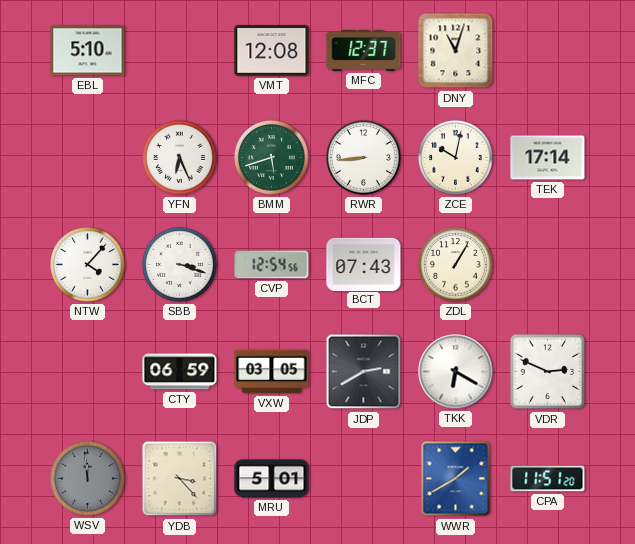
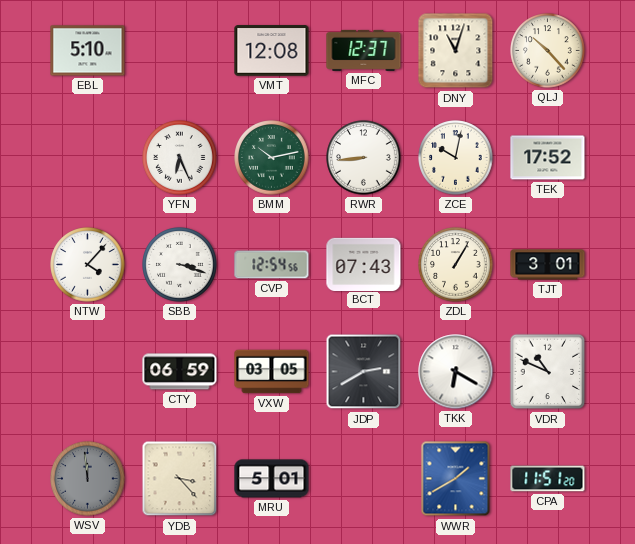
QLJ: none -> 10:23 (548, 51)
BMM: 5:42 -> 10:13 (272, 158)
TEK: 17:14 -> 17:52 (548, 158)
TJT: none -> 3:01 (548, 265)
VDR: 2:49 -> 10:49 (548, 372)
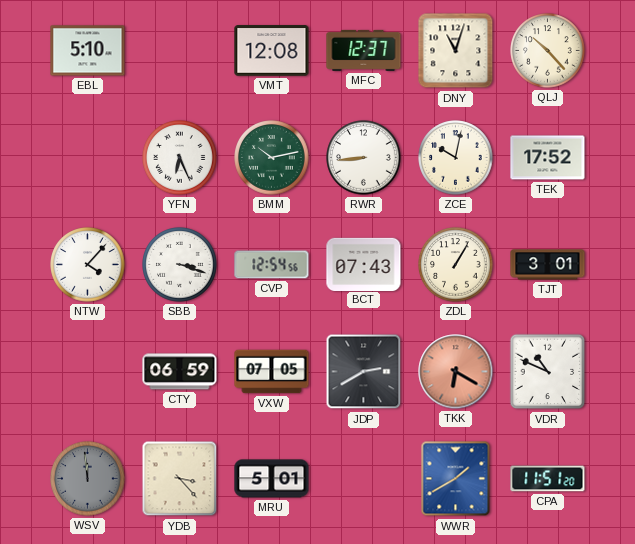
VXW: 03:05 -> 07:05 (272, 372)
TKK dial: white -> salmon (456, 372)
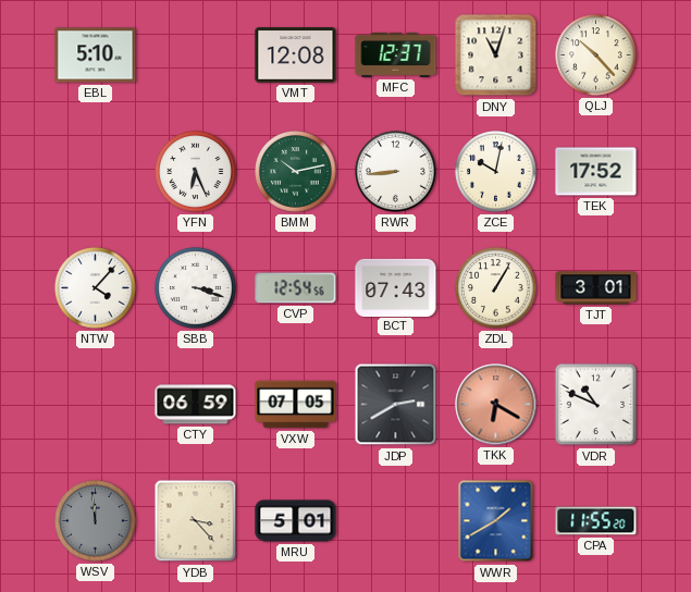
CPA: 11:51 -> 11:55 (596, 521)
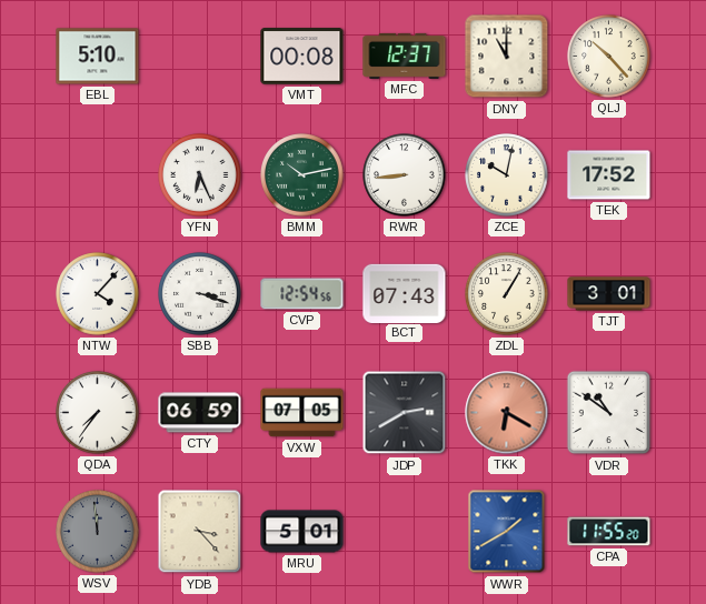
VMT: 12:08 -> 00:08 (302, 57)
DNY: 11:03 -> 11:00 (507, 57)
QDA: none -> 7:36 (98, 413)
VDR: 10:49 -> 10:51 (609, 413)
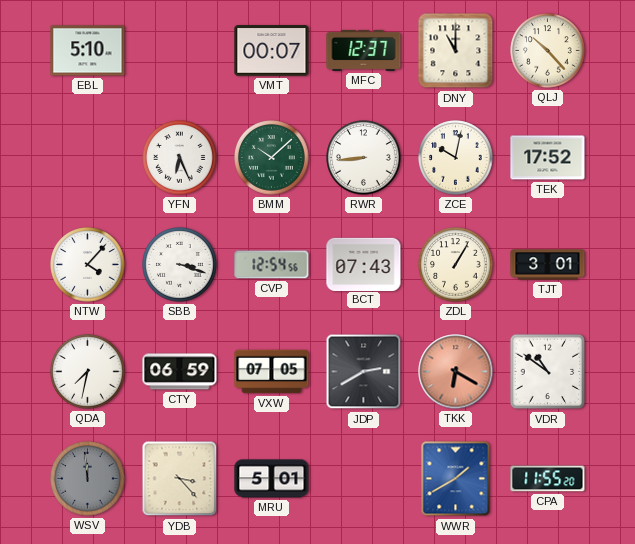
VMT: 00:08 -> 00:07 (272, 51)
BMM: 10:13 -> 10:08 (272, 158)
QDA: 7:36 -> 7:32 (88, 372)
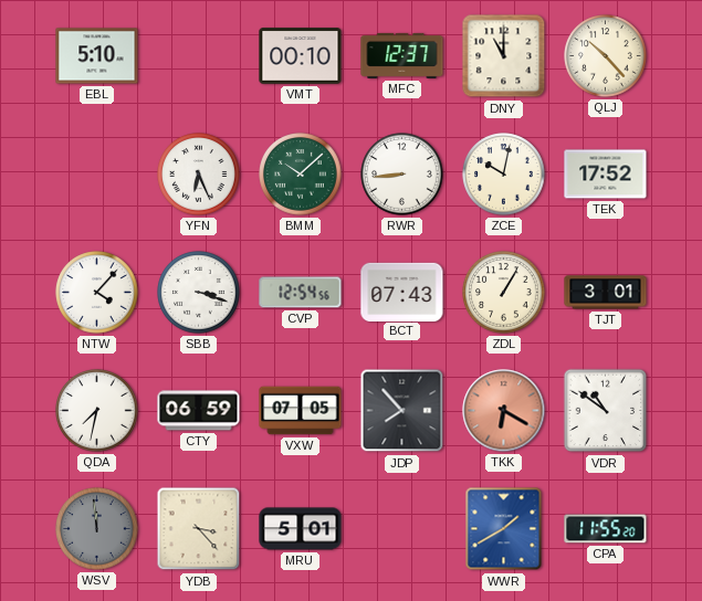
VMT: 00:07 -> 00:10 (301, 56)
JDP: 2:40 -> 7:53 (402, 411)
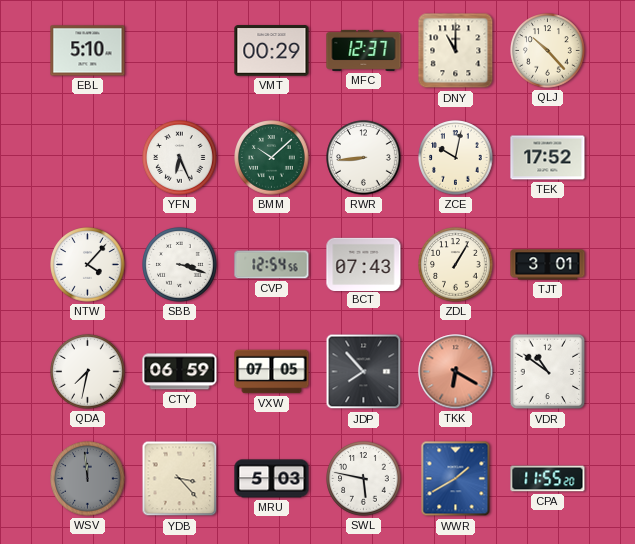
VMT: 00:10 -> 00:29 (272, 51)
MRU: 5:01 -> 5:03 (272, 479)
SWL: none -> 5:47 (364, 479)
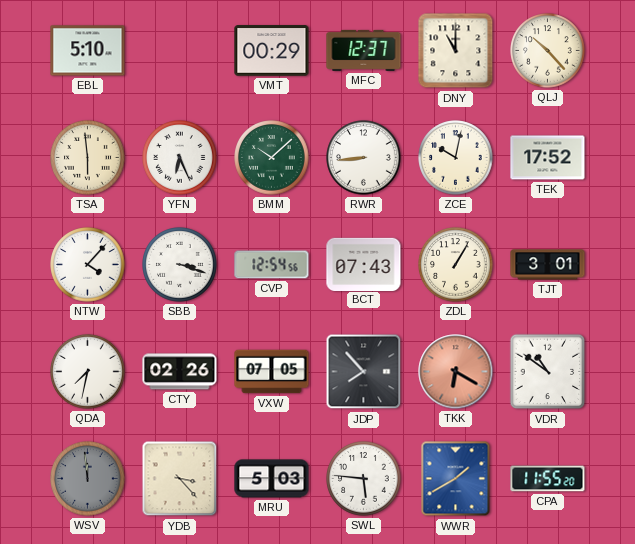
TSA: none -> 5:59 (88, 158)
CTY: 06:59 -> 02:26 (180, 372)
SWL: 5:47 -> 5:46 (364, 479)
